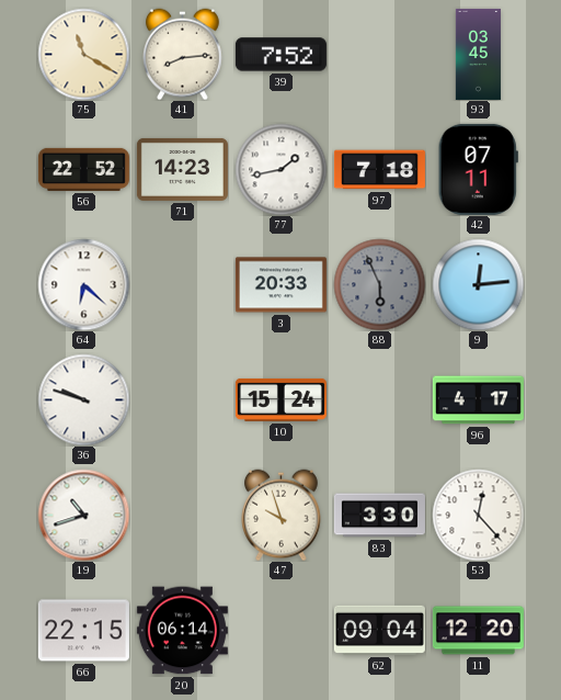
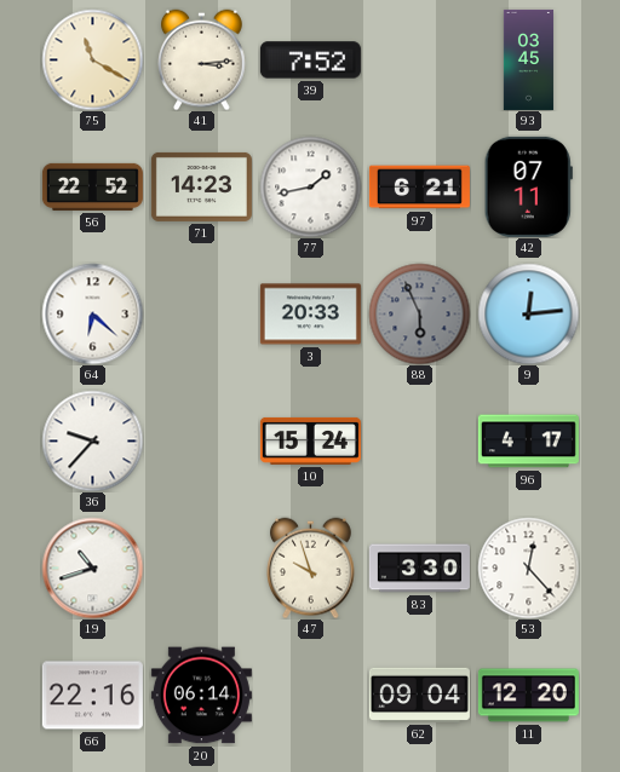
41: 8:14 -> 3:14 (202, 59)
97: 7:18 -> 6:21 (419, 188)
36: 9:48 -> 9:37 (92, 440)
66: 22:15 -> 22:16 (92, 696)
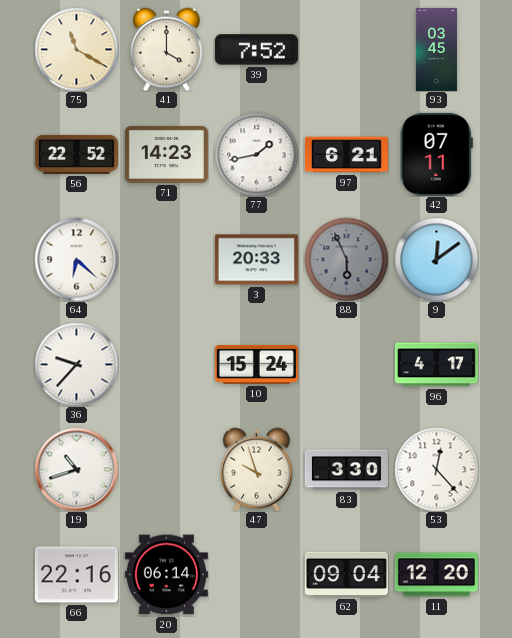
41: 3:14 -> 4:00 (167, 49)
9: 12:14 -> 12:09 (436, 259)
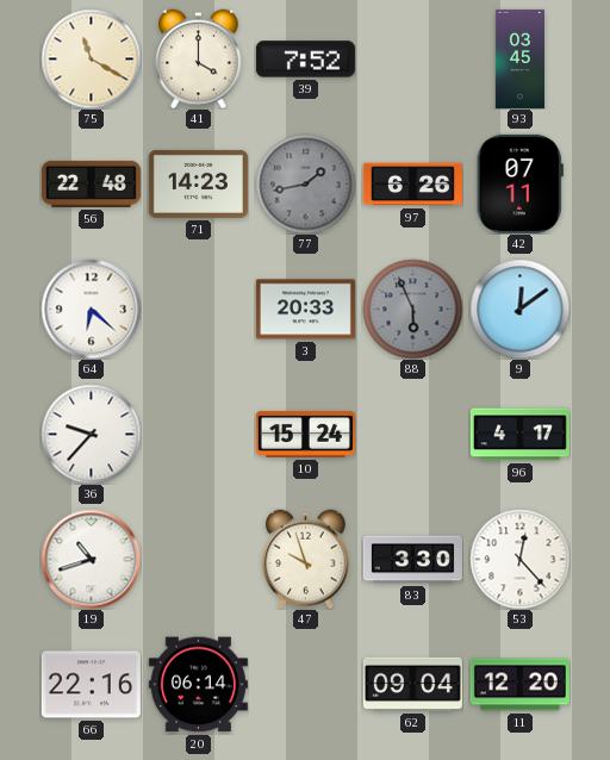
56: 22:52 -> 22:48 (91, 183)
77 dial: white -> grey (305, 183)
97: 6:21 -> 6:26 (412, 185)
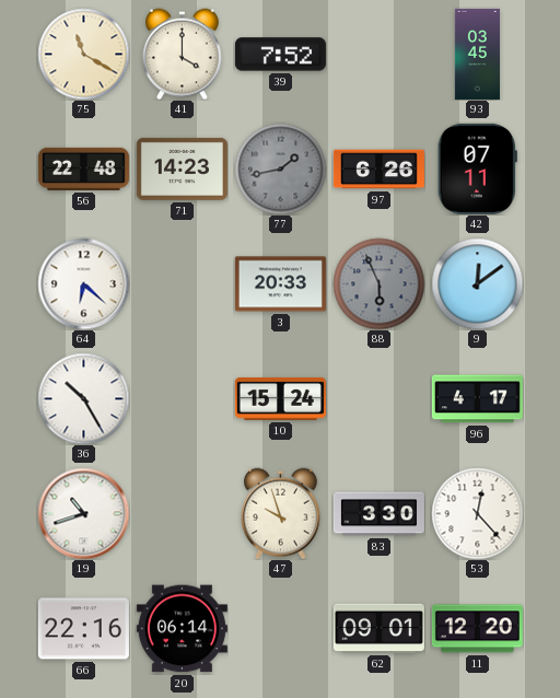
36: 9:37 -> 10:25 (83, 398)
62: 09:04 -> 09:01 (378, 628)
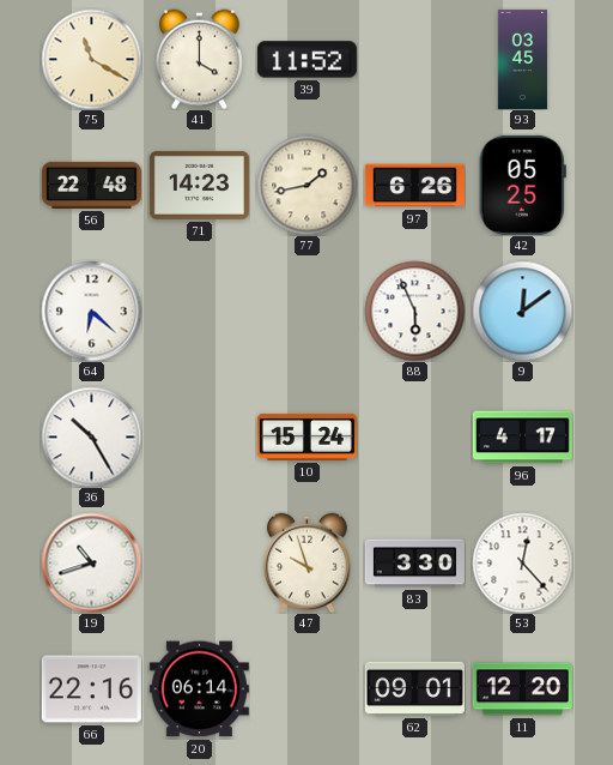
39: 7:52 -> 11:52 (306, 60)
77 dial: grey -> cream (306, 185)
42: 07:11 -> 05:25 (522, 185)
3: 20:33 -> none (280, 284)
88 dial: grey -> white (414, 311)
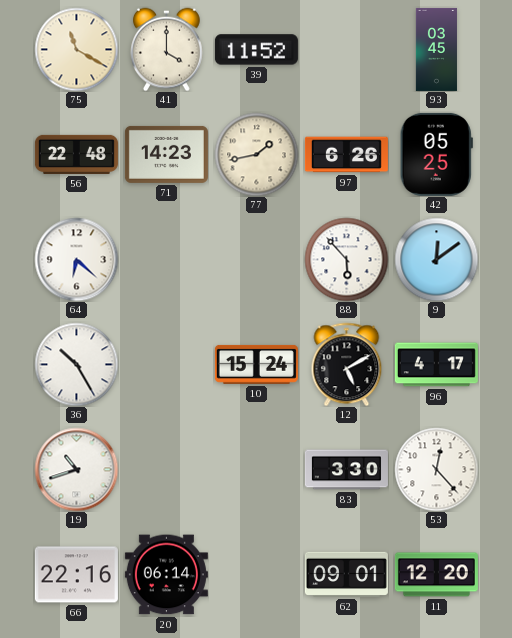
88: 5:56 -> 5:53 (346, 259)
12: none -> 5:10 (347, 364)
47: 9:57 -> none (308, 562)
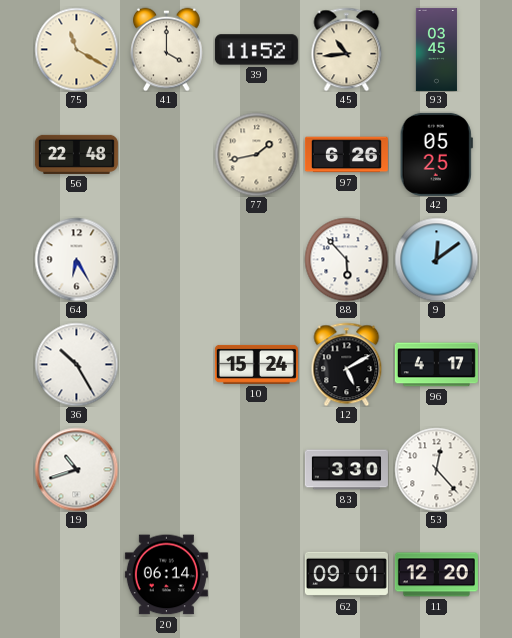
45: none -> 10:44 (347, 49)
71: 14:23 -> none (166, 154)
64: 6:22 -> 6:25 (76, 259)
66: 22:16 -> none (76, 575)
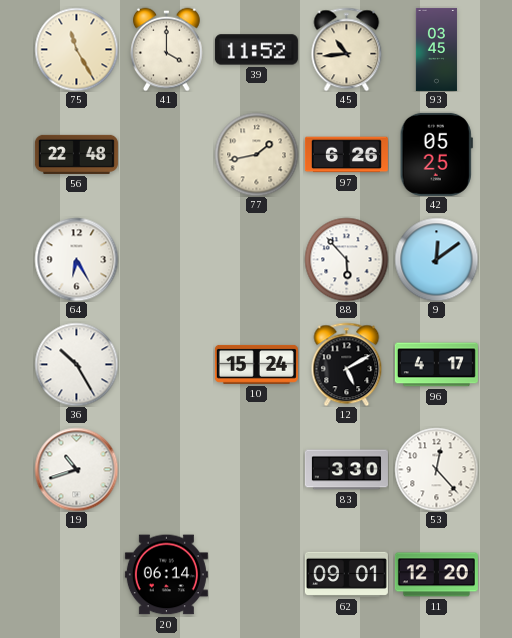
75: 11:20 -> 11:25 (76, 49)
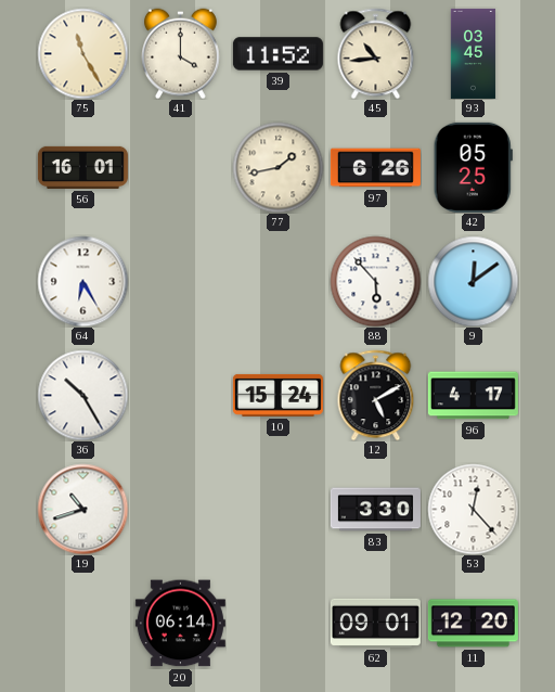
56: 22:48 -> 16:01 (82, 167)
